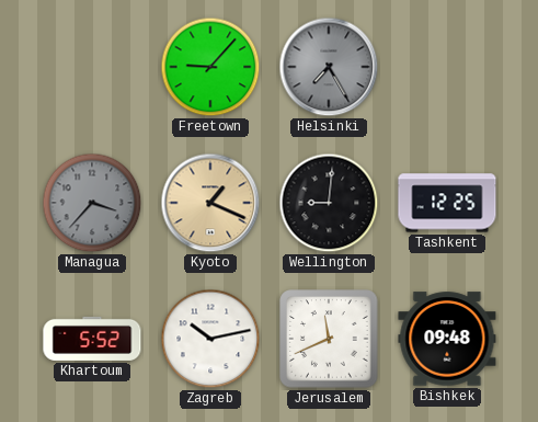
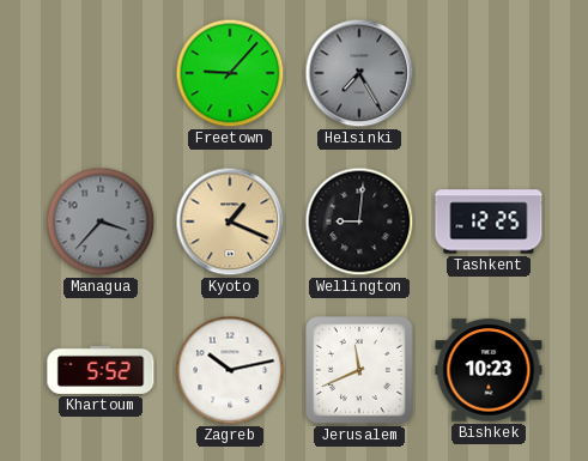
Bishkek: 09:48 -> 10:23 (489, 370)
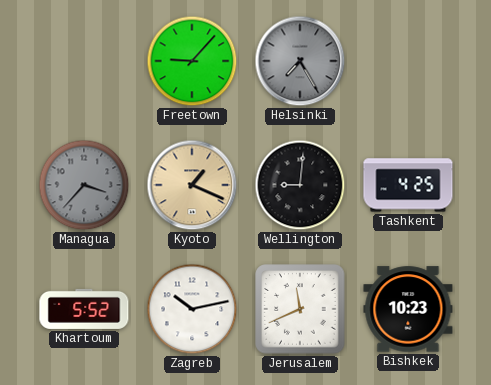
Tashkent: 12:25 -> 4:25 (408, 185)
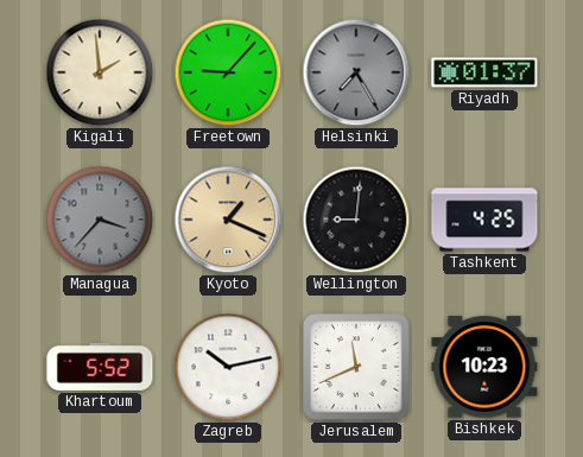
Kigali: none -> 1:59 (100, 72)
Riyadh: none -> 01:37 (484, 72)
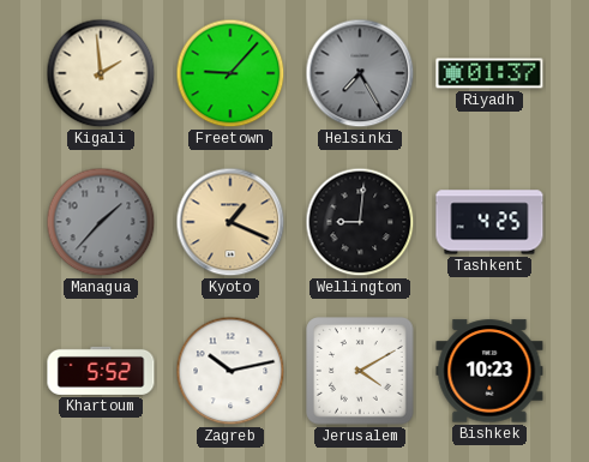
Managua: 3:37 -> 1:37 (101, 222)
Jerusalem: 11:41 -> 4:10 (360, 371)
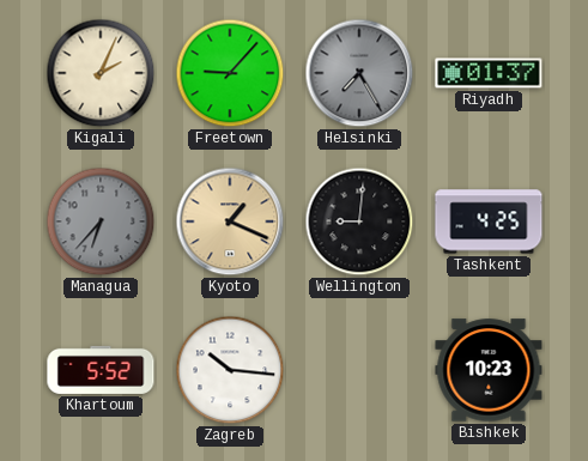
Kigali: 1:59 -> 2:04 (101, 73)
Managua: 1:37 -> 6:37 (101, 222)
Zagreb: 10:13 -> 10:16 (230, 370)
Jerusalem: 4:10 -> none (360, 371)
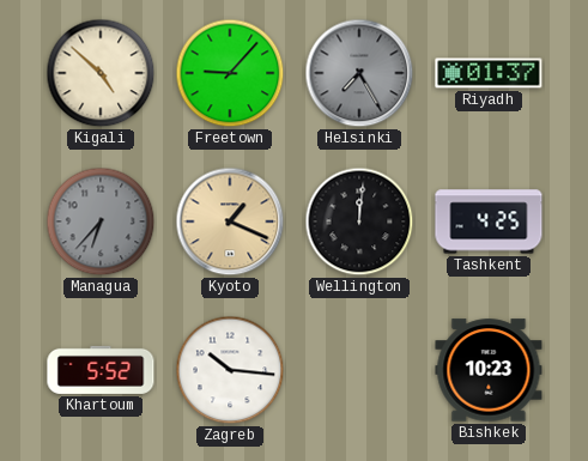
Kigali: 2:04 -> 4:52 (101, 73)
Wellington: 9:01 -> 12:01 (359, 222)
